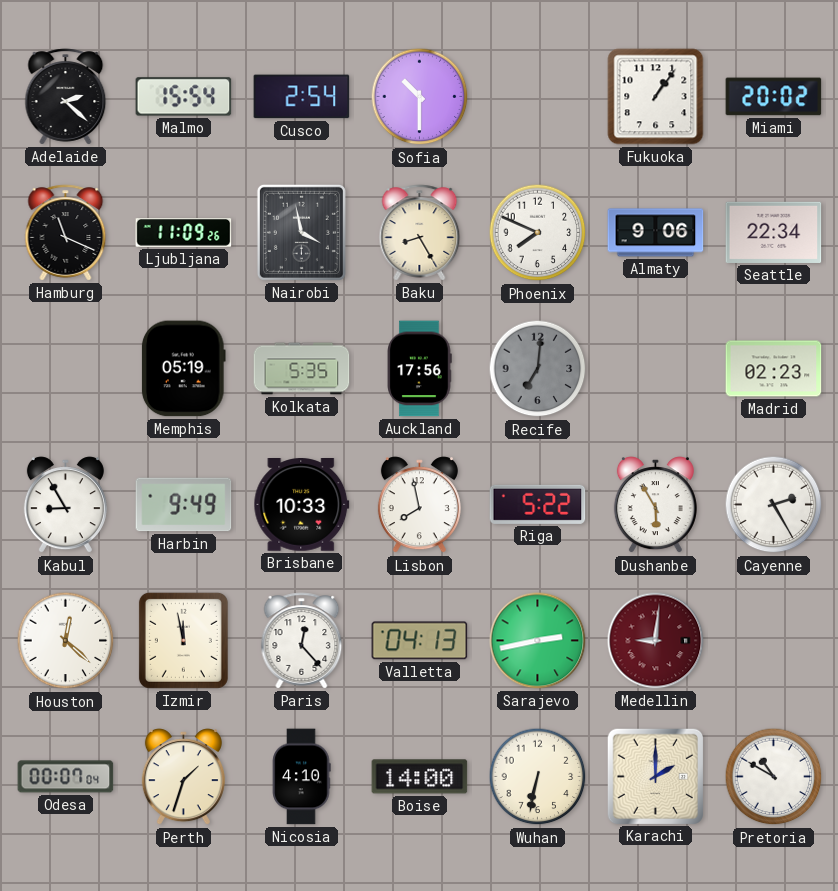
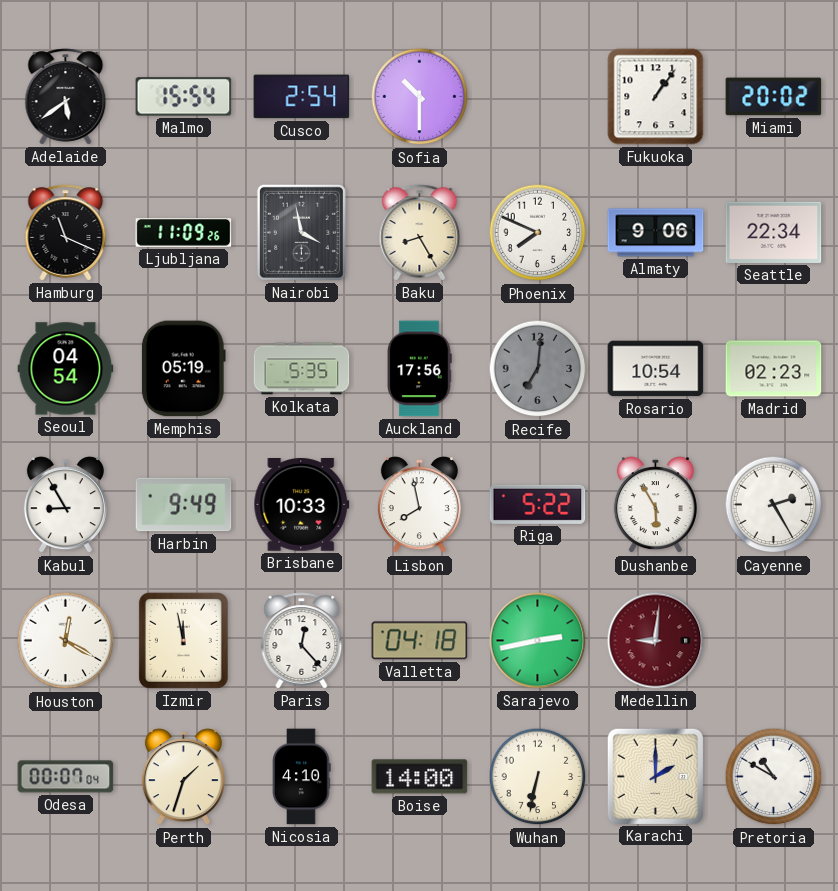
Adelaide: 2:22 -> 5:39 (66, 97)
Seoul: none -> 04:54 (66, 369)
Rosario: none -> 10:54 (656, 369)
Houston: 12:22 -> 12:20 (66, 641)
Valletta: 04:13 -> 04:18 (420, 641)
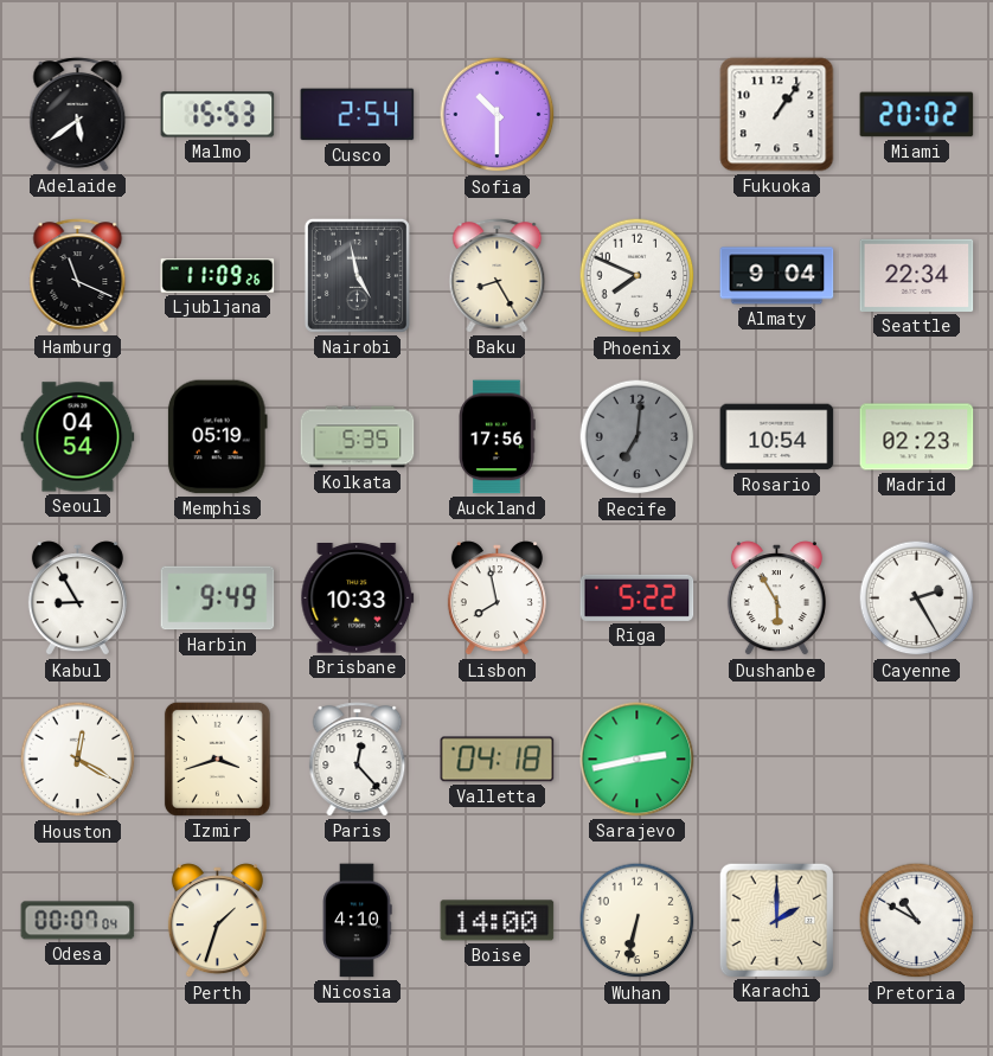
Malmo: 15:54 -> 15:53 (218, 115)
Nairobi: 3:58 -> 4:58 (357, 275)
Almaty: 9:06 -> 9:04 (777, 276)
Izmir: 11:58 -> 3:42 (217, 759)
Medellin: 9:01 -> none (656, 641)
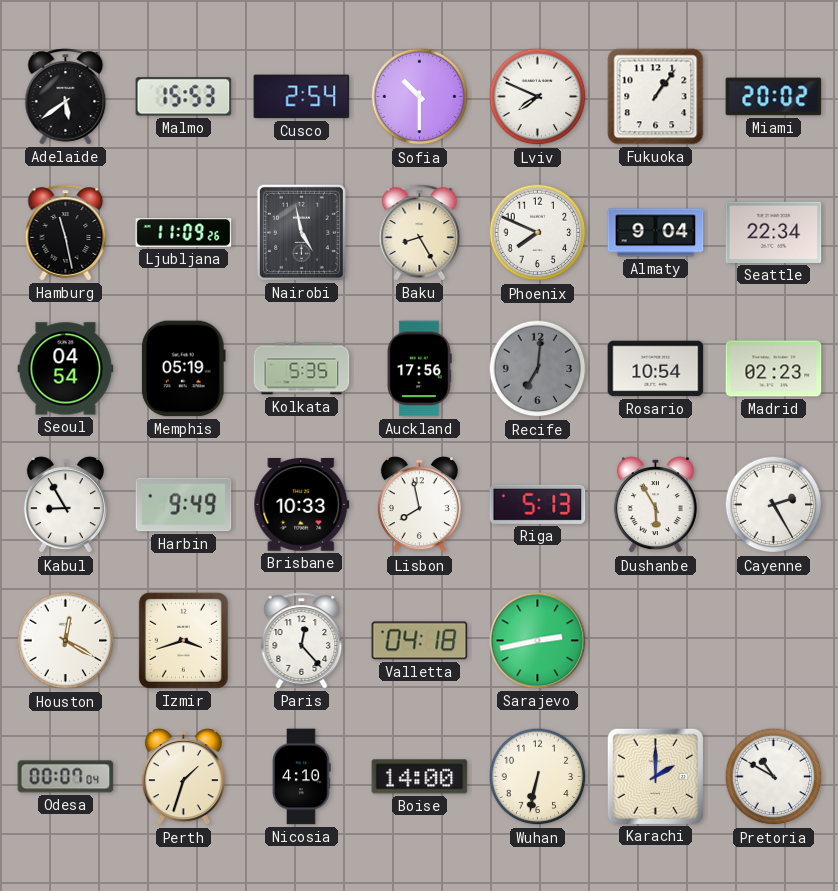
Lviv: none -> 7:49 (538, 97)
Hamburg: 11:19 -> 11:28 (66, 233)
Riga: 5:22 -> 5:13 (538, 504)
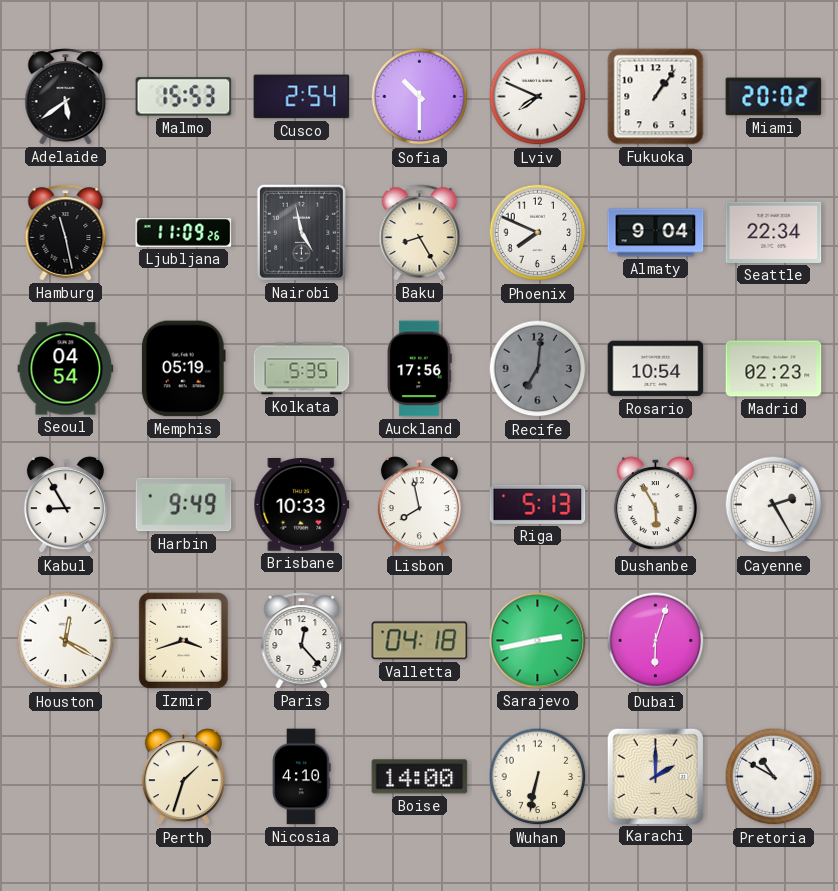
Dubai: none -> 6:03 (656, 641)
Odesa: 00:07 -> none (66, 777)
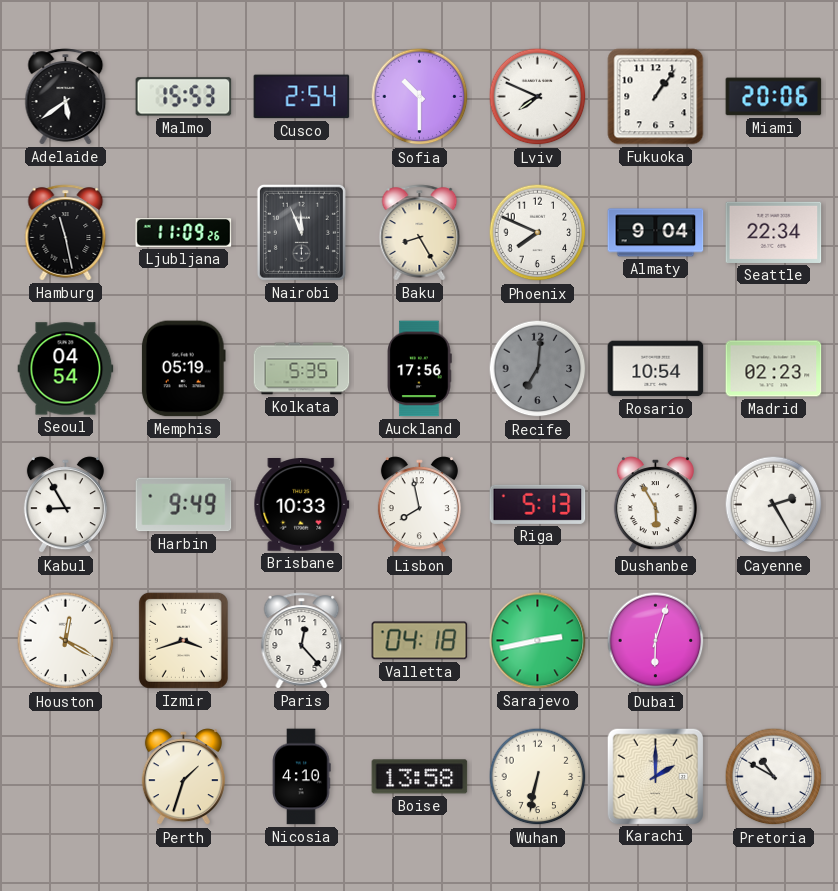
Miami: 20:02 -> 20:06 (774, 97)
Nairobi: 4:58 -> 11:56 (301, 232)
Boise: 14:00 -> 13:58 (420, 777)
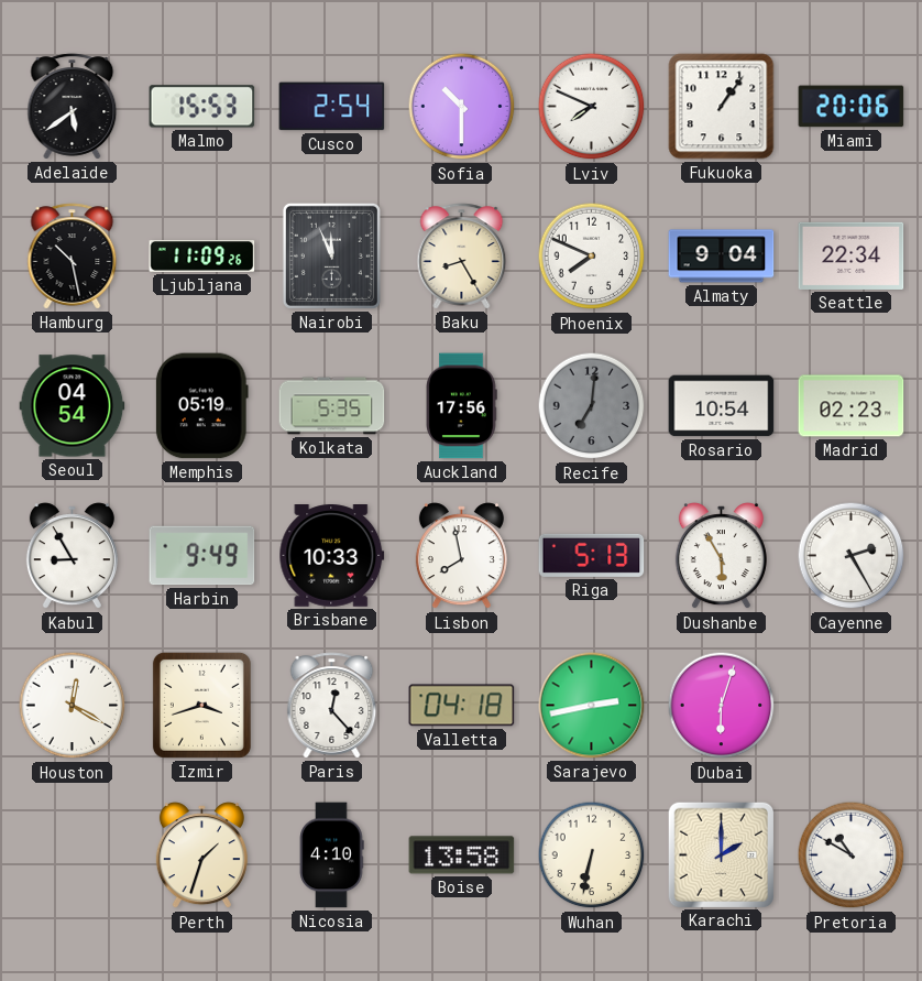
Hamburg: 11:28 -> 10:28 (73, 257)
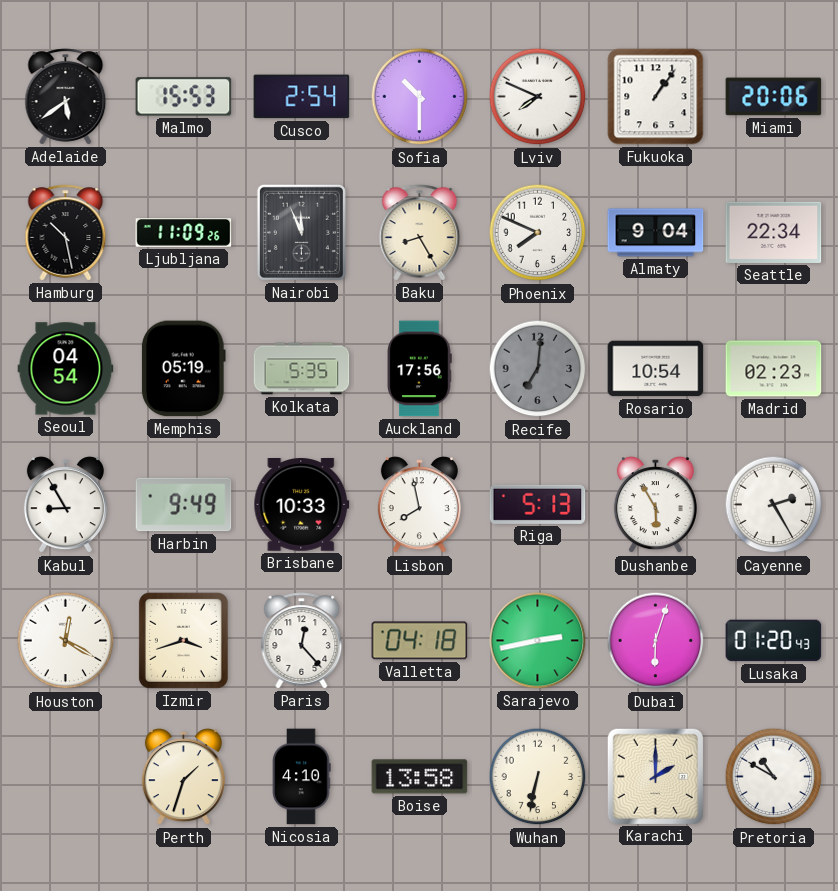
Lusaka: none -> 01:20 (774, 641)
